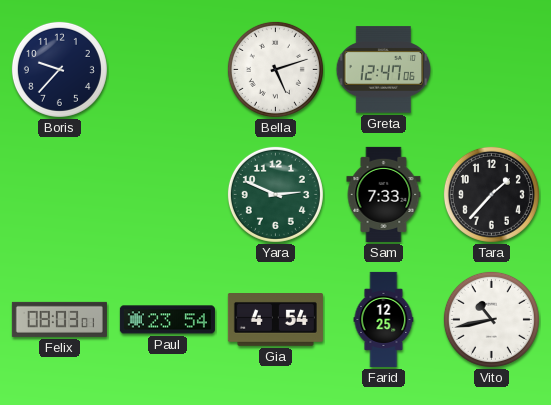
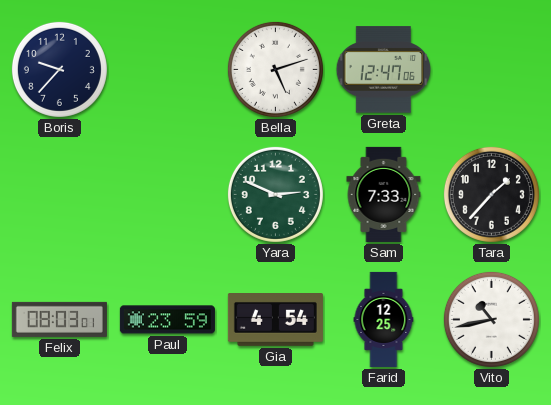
Paul: 23:54 -> 23:59 (167, 320)
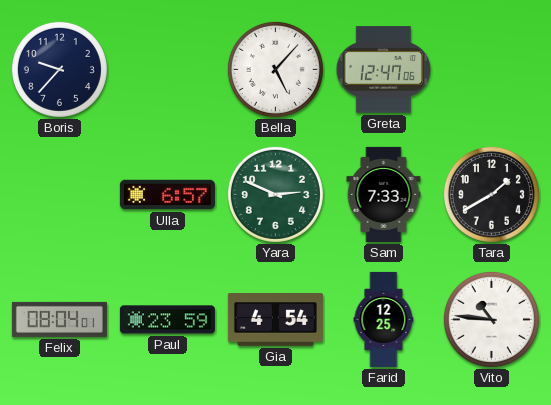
Bella: 5:12 -> 5:07 (275, 69)
Ulla: none -> 6:57 (167, 195)
Tara: 1:37 -> 1:40 (491, 194)
Felix: 08:03 -> 08:04 (59, 319)
Vito: 10:43 -> 10:46 (491, 319)
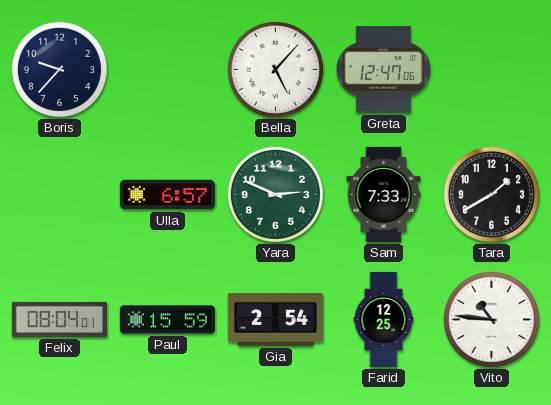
Paul: 23:59 -> 15:59 (167, 320)
Gia: 4:54 -> 2:54 (275, 320)
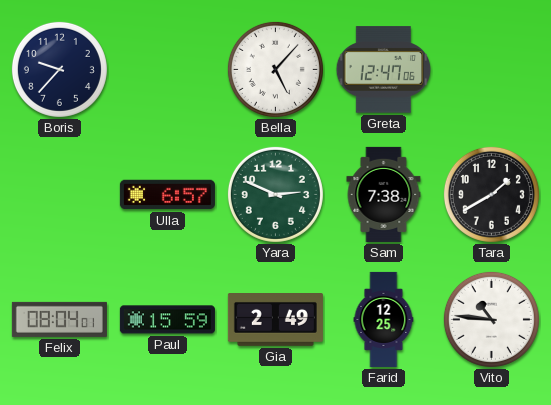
Sam: 7:33 -> 7:38 (384, 194)
Gia: 2:54 -> 2:49 (275, 320)
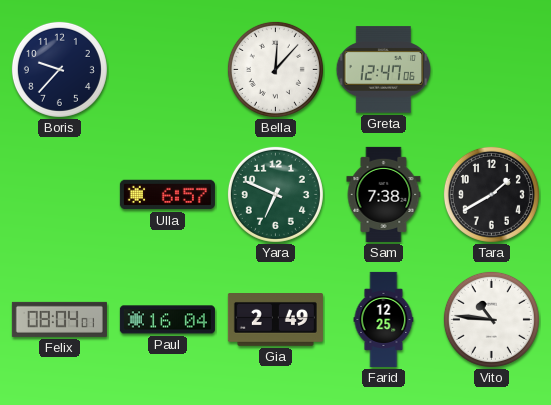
Bella: 5:07 -> 12:07 (275, 69)
Yara: 2:49 -> 6:49 (275, 194)
Paul: 15:59 -> 16:04 (167, 320)
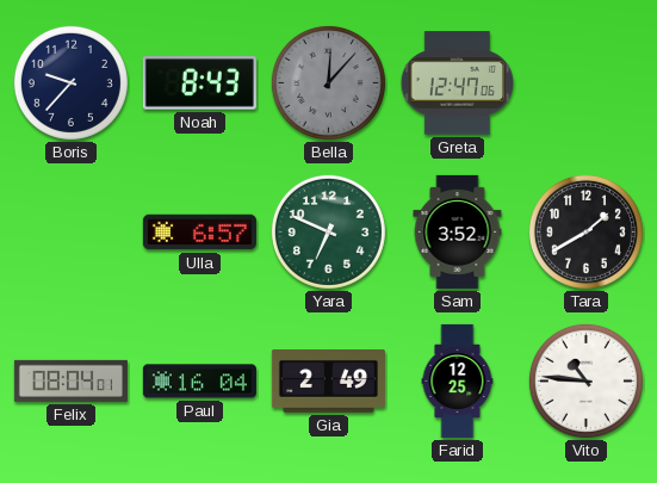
Noah: none -> 8:43 (199, 83)
Bella dial: white -> grey (328, 82)
Sam: 7:38 -> 3:52 (458, 231)
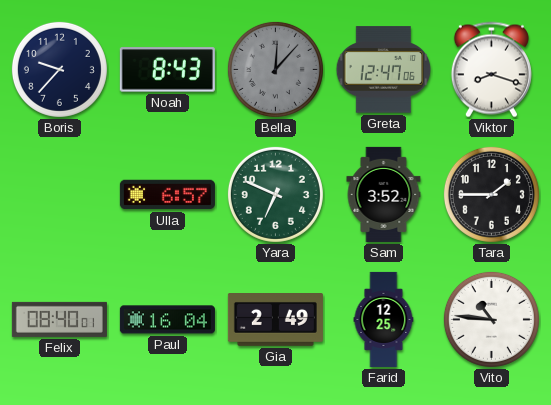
Viktor: none -> 8:18 (491, 70)
Tara: 1:40 -> 1:45 (491, 194)
Felix: 08:04 -> 08:40 (59, 319)
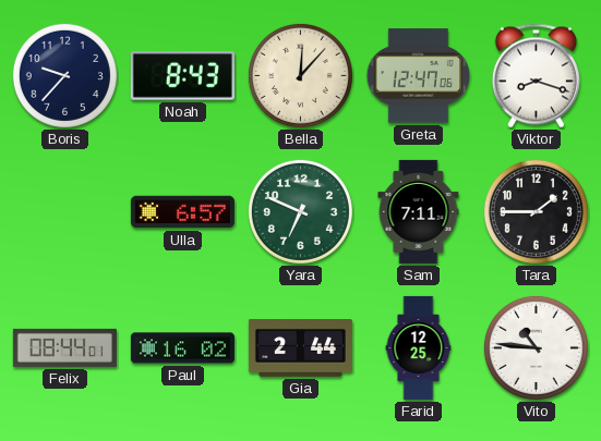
Bella dial: grey -> cream (300, 75)
Sam: 3:52 -> 7:11 (419, 211)
Felix: 08:40 -> 08:44 (64, 347)
Paul: 16:04 -> 16:02 (182, 348)
Gia: 2:49 -> 2:44 (300, 348)
